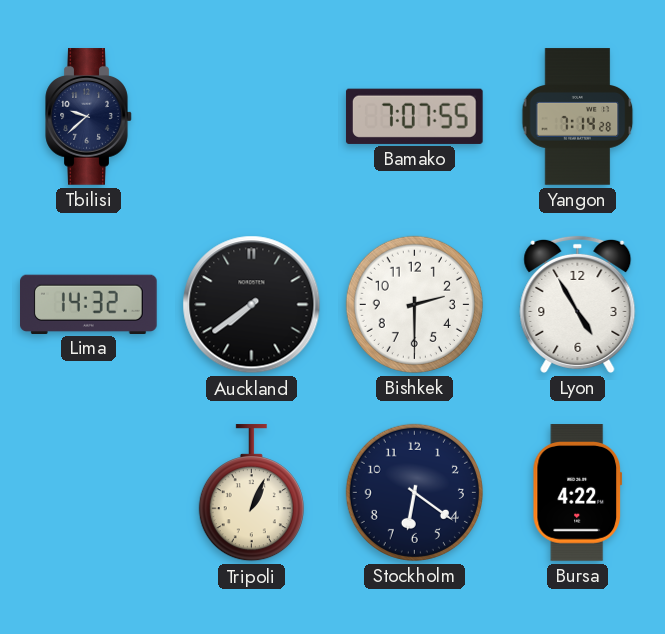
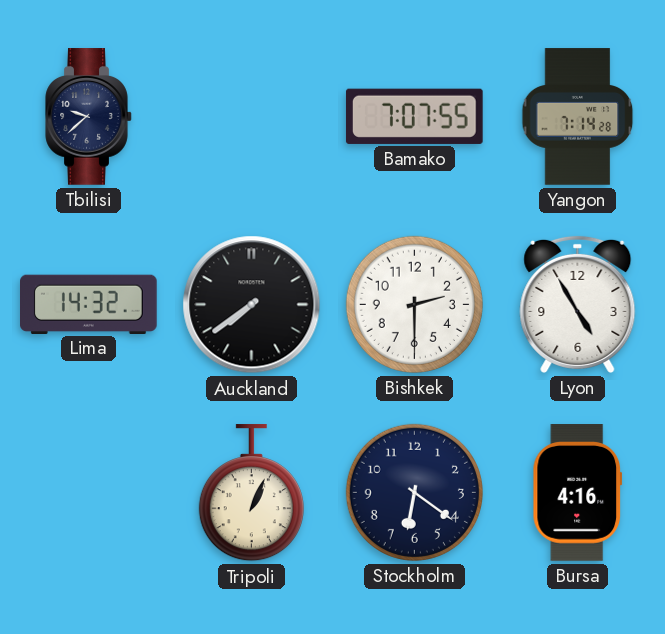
Bursa: 4:22 -> 4:16 (578, 493)
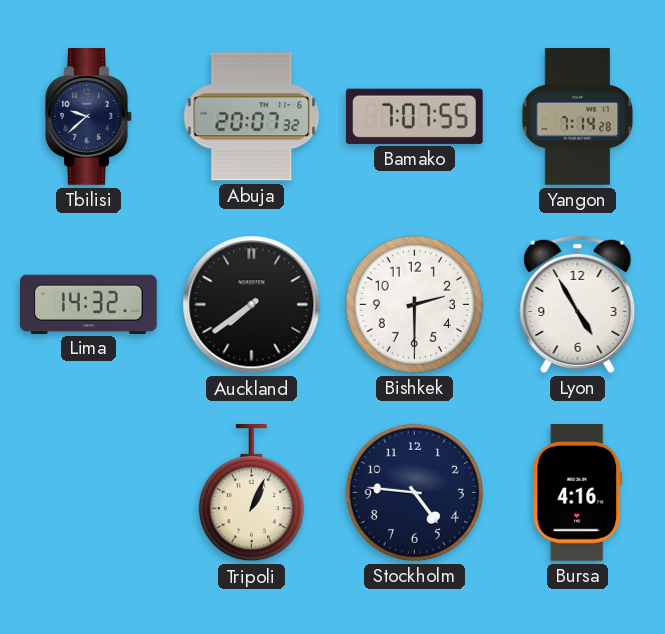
Abuja: none -> 20:07 (252, 117)
Stockholm: 6:21 -> 4:46 (414, 492)
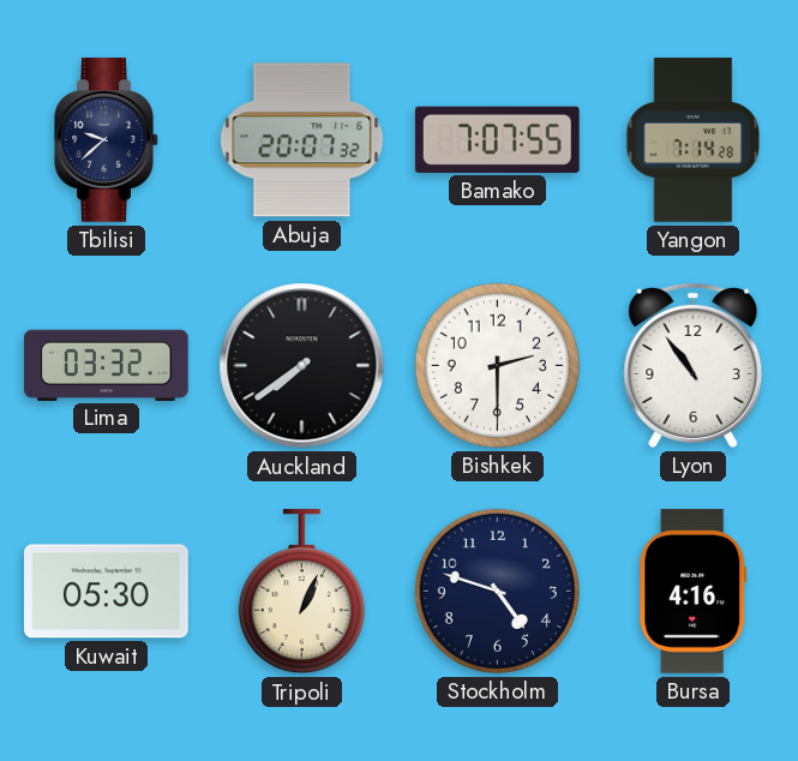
Lima: 14:32 -> 03:32 (107, 365)
Lyon: 4:55 -> 10:54 (694, 365)
Kuwait: none -> 05:30 (107, 592)
Stockholm: 4:46 -> 4:48 (497, 591)
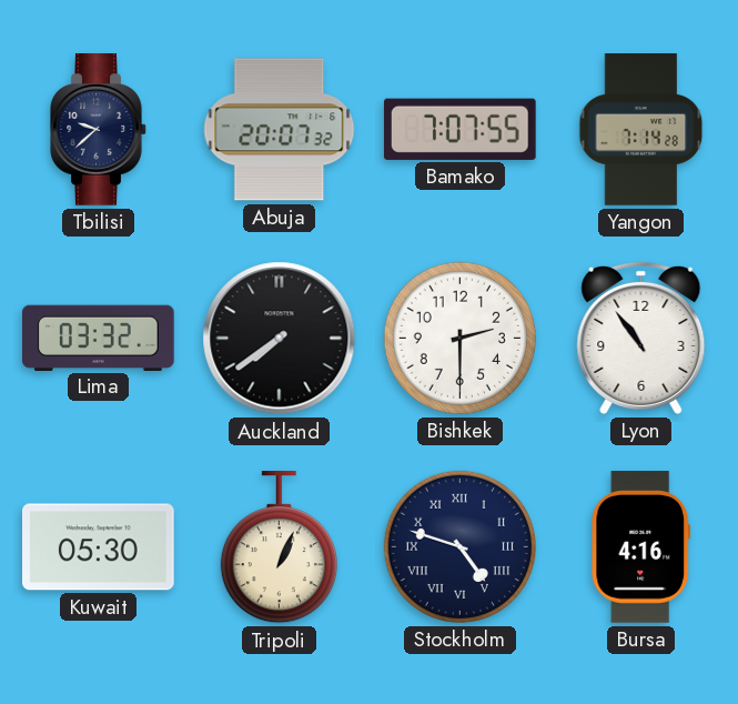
Stockholm numerals: Arabic -> Roman (459, 546)
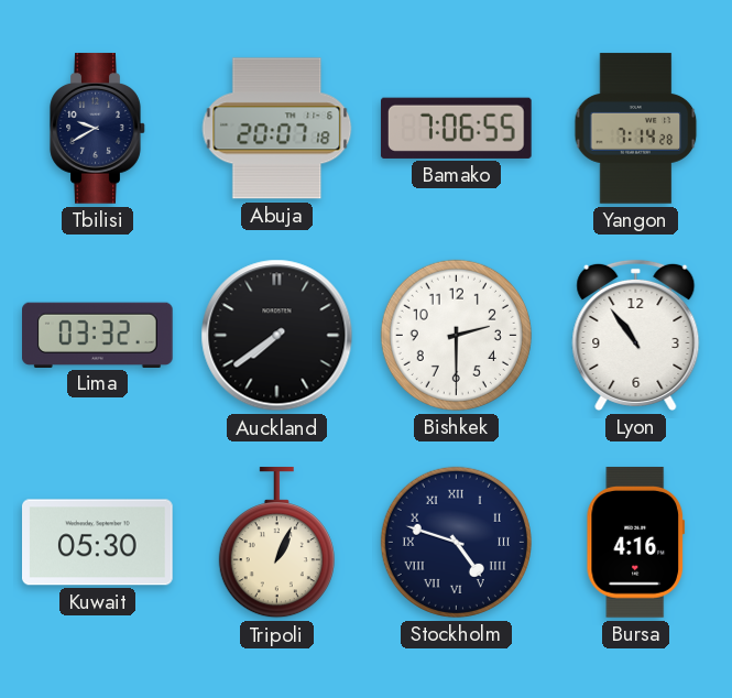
Tbilisi: 9:38 -> 9:40 (98, 129)
Abuja: 20:07:32 -> 20:07:18 (277, 129)
Bamako: 7:07 -> 7:06 (456, 128)
